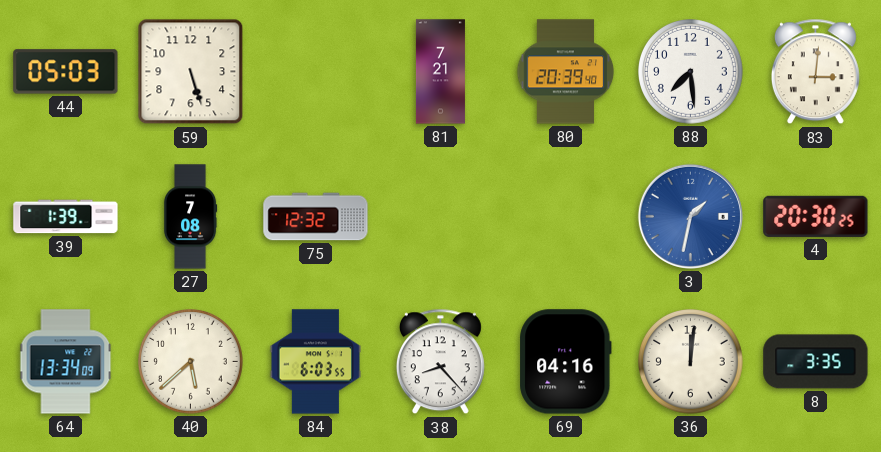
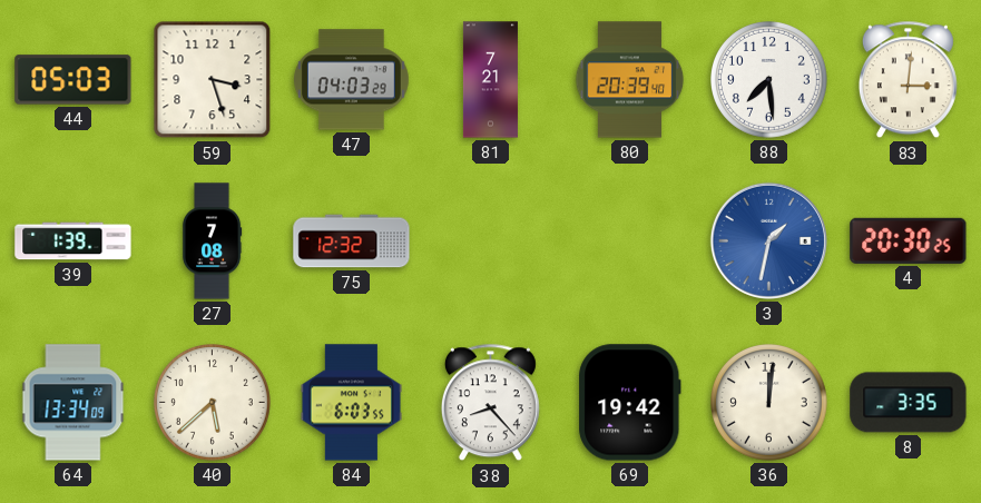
59: 5:27 -> 3:27 (213, 80)
47: none -> 04:03 (351, 80)
69: 04:16 -> 19:42 (630, 403)
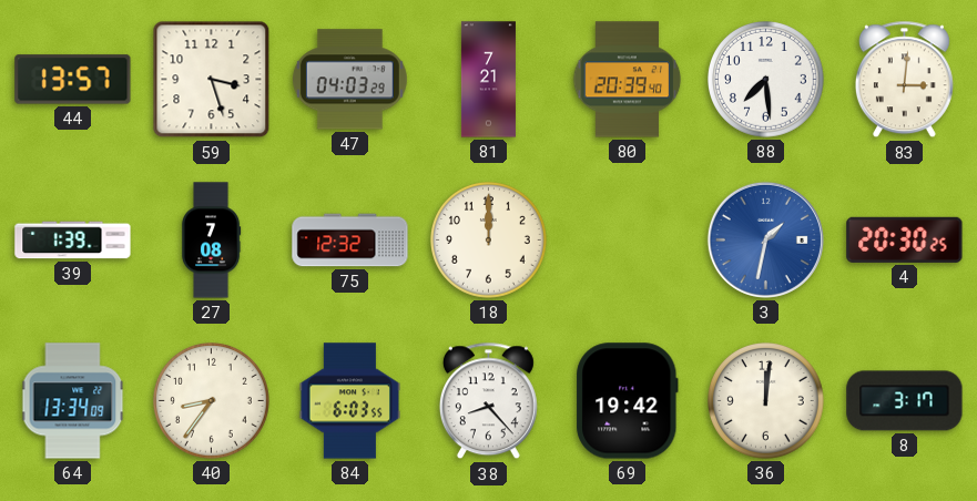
44: 05:03 -> 13:57 (73, 80)
18: none -> 12:00 (489, 241)
40: 5:38 -> 8:36 (212, 401)
8: 3:35 -> 3:17 (905, 401)
